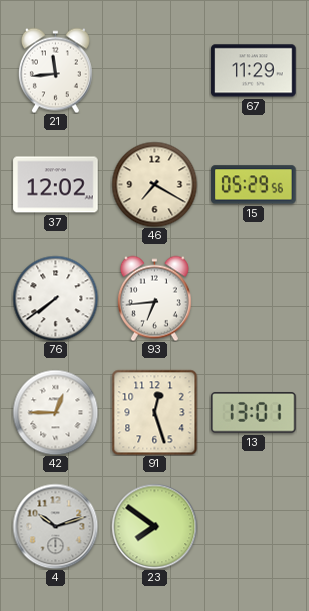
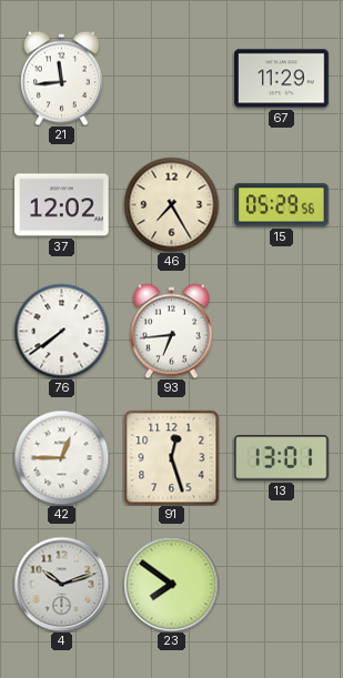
46: 7:20 -> 7:25 (171, 204)
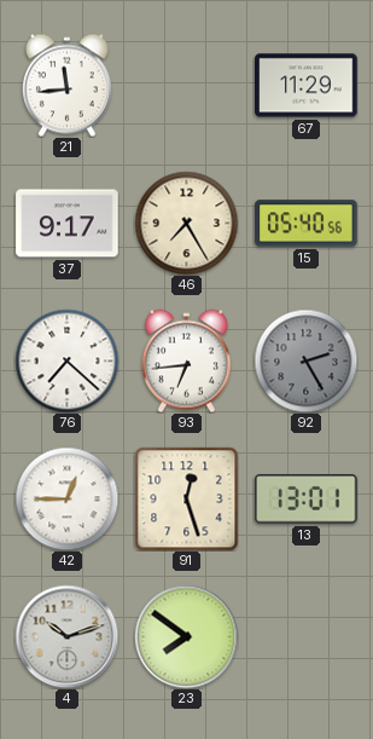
37: 12:02 -> 9:17 (68, 224)
15: 05:29 -> 05:40 (307, 224)
76: 7:39 -> 7:22 (66, 360)
92: none -> 2:25 (305, 360)
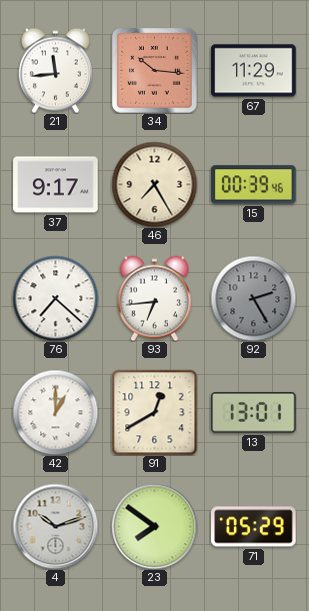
34: none -> 10:16 (155, 71)
15: 05:40 -> 00:39 (254, 185)
42: 12:45 -> 1:00 (55, 412)
91: 12:27 -> 12:40 (154, 412)
71: none -> 05:29 (254, 527)
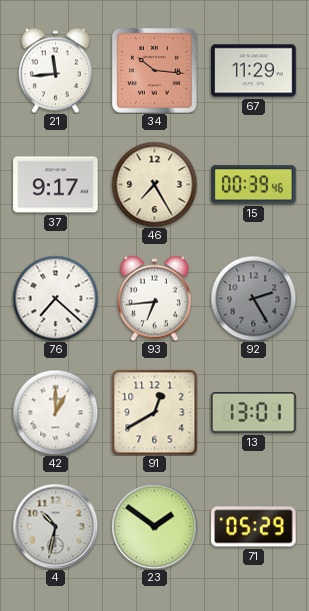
4: 10:12 -> 10:32 (55, 526)
23: 7:51 -> 1:51 (154, 526)
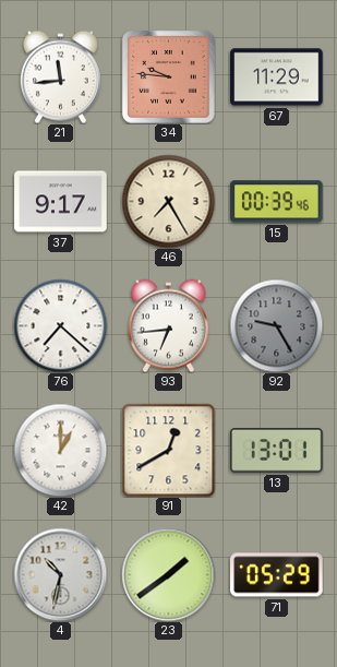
34: 10:16 -> 9:46 (169, 78)
92: 2:25 -> 9:25 (276, 325)
23: 1:51 -> 1:39 (168, 574)
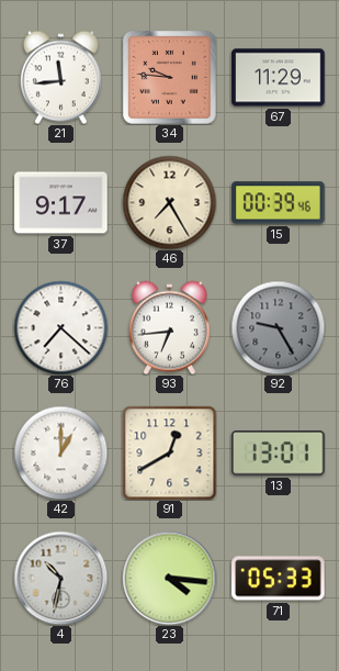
23: 1:39 -> 4:16 (169, 578)
71: 05:29 -> 05:33 (279, 579)
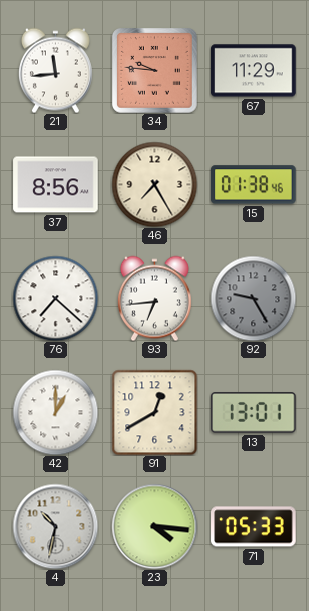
37: 9:17 -> 8:56 (56, 185)
15: 00:39 -> 01:38 (254, 185)
